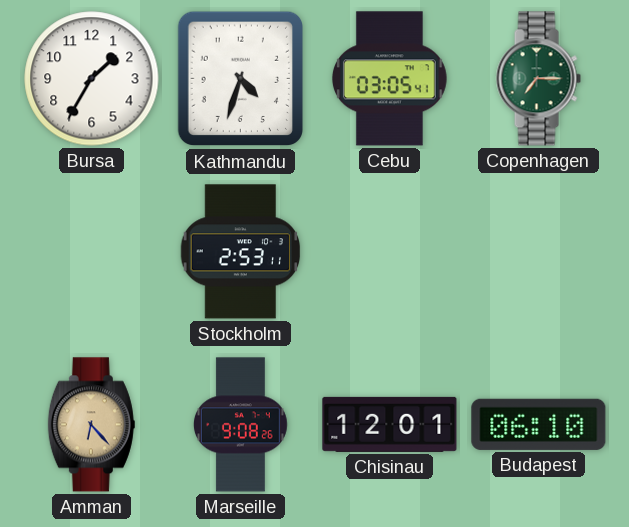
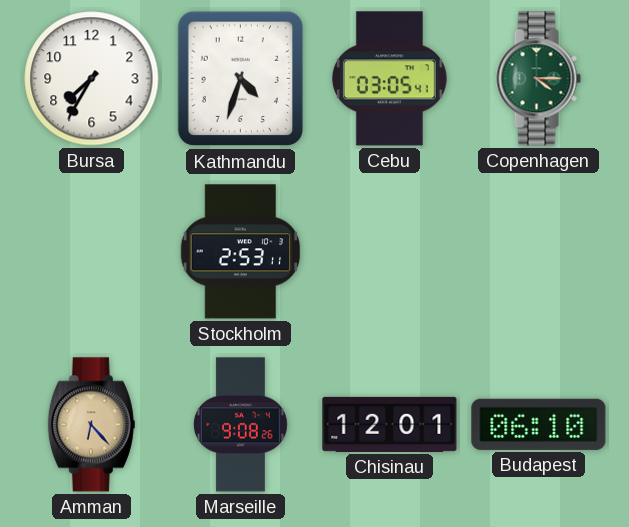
Bursa: 1:35 -> 7:35 (92, 79)
Copenhagen: 7:15 -> 4:15 (538, 79)
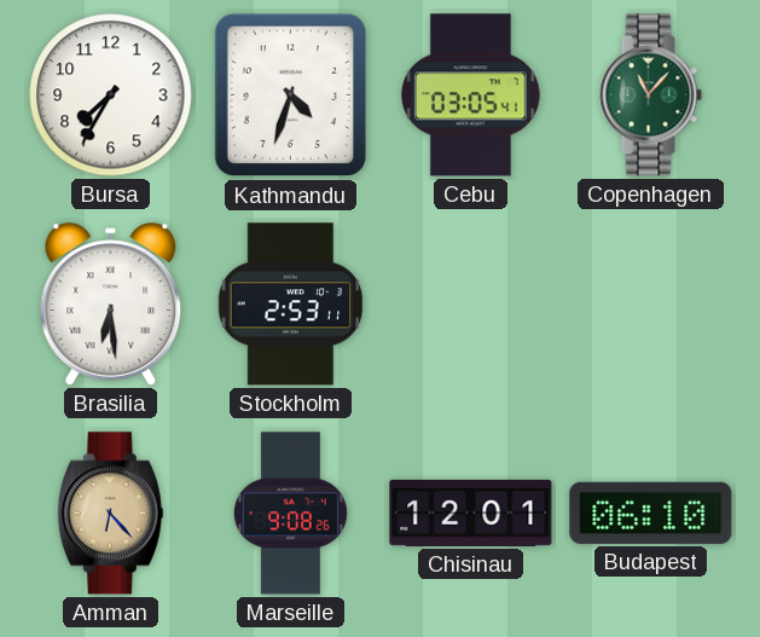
Copenhagen: 4:15 -> 11:07 (650, 95)
Brasilia: none -> 6:29 (111, 305)
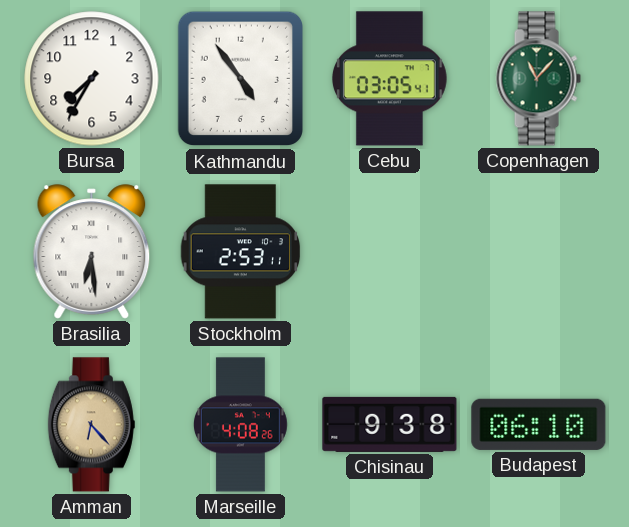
Kathmandu: 4:33 -> 4:54 (241, 79)
Marseille: 9:08 -> 4:08 (240, 425)
Chisinau: 12:01 -> 9:38 (390, 424)
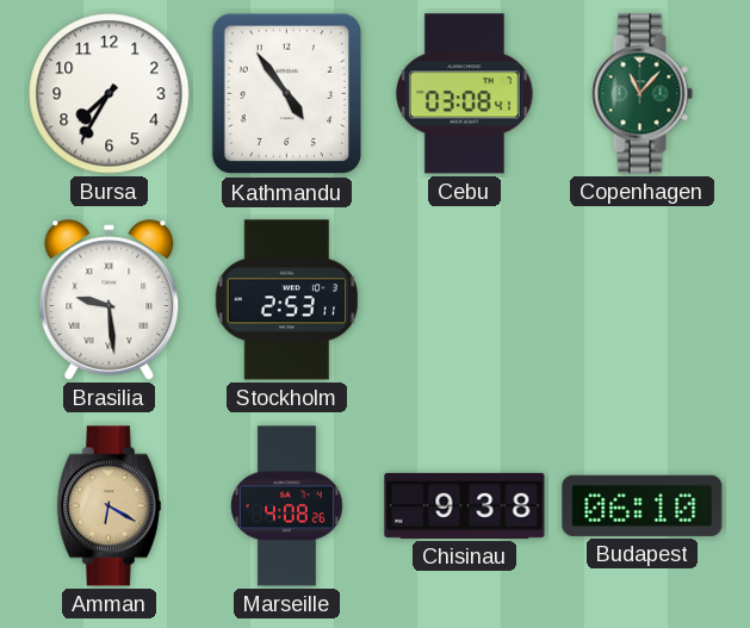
Cebu: 03:05 -> 03:08 (464, 94)
Brasilia: 6:29 -> 9:29 (110, 300)
Amman: 6:23 -> 6:20 (109, 506)
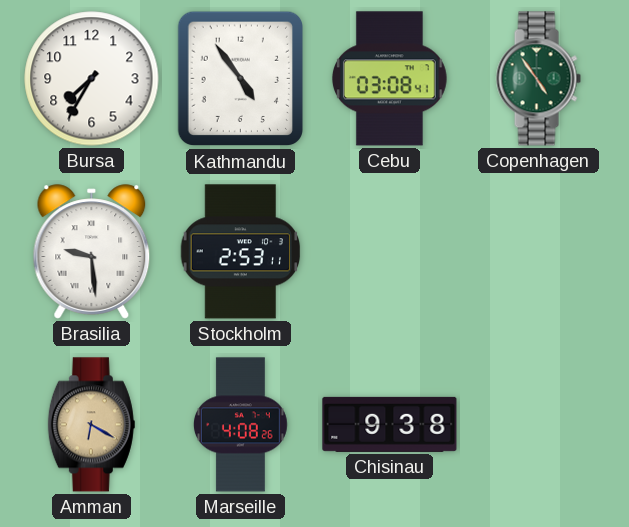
Copenhagen: 11:07 -> 4:54 (538, 79)
Budapest: 06:10 -> none (643, 505)
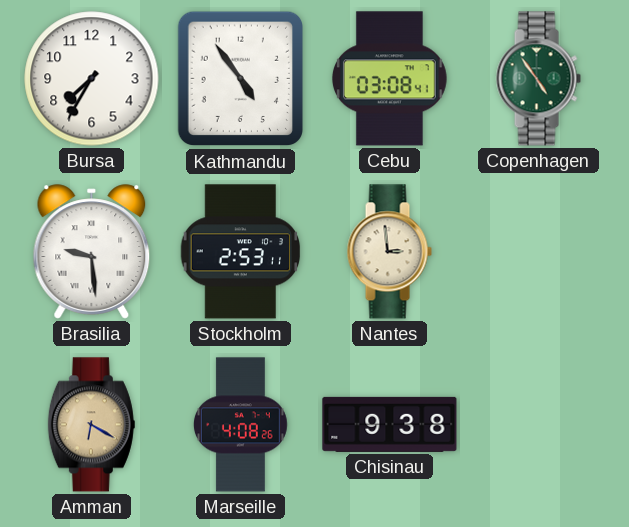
Nantes: none -> 2:59 (389, 252)
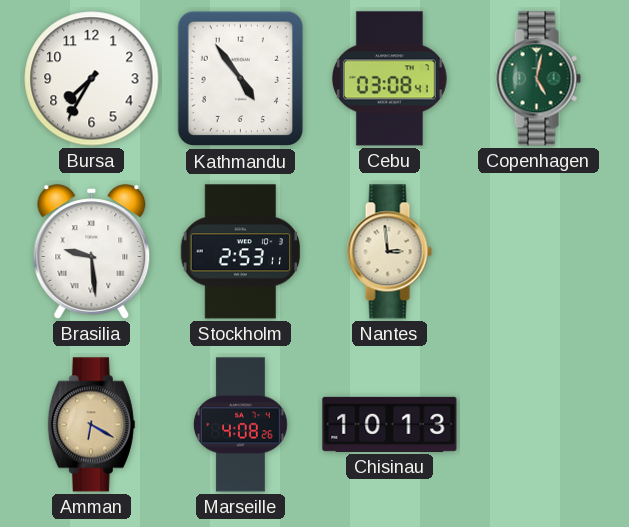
Copenhagen: 4:54 -> 5:02 (538, 79)
Chisinau: 9:38 -> 10:13 (390, 424)
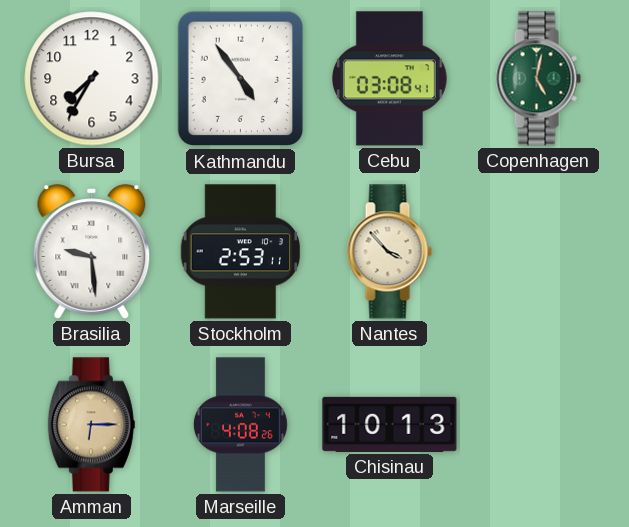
Nantes: 2:59 -> 3:53 (389, 252)
Amman: 6:20 -> 6:15 (91, 425)
